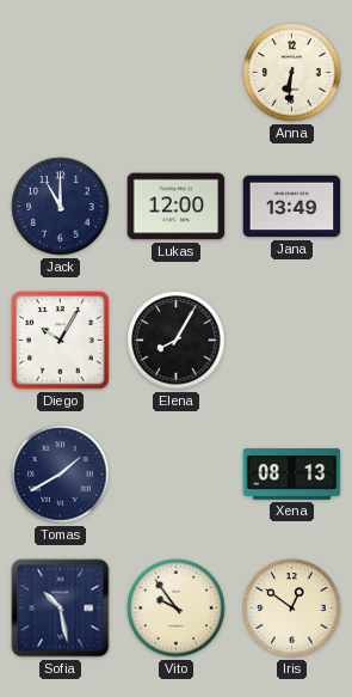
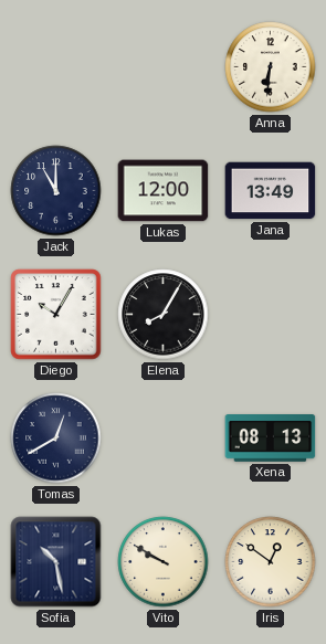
Tomas: 1:40 -> 12:40 (56, 439)
Vito: 9:54 -> 9:50 (164, 562)
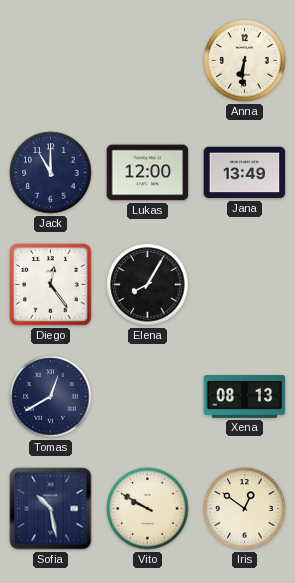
Diego: 10:05 -> 12:24 (51, 285)
